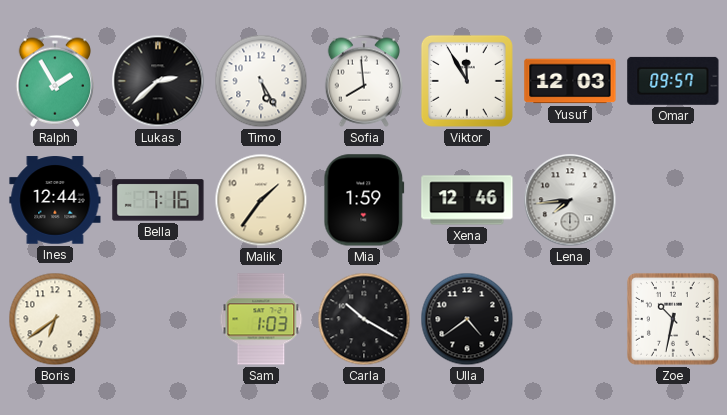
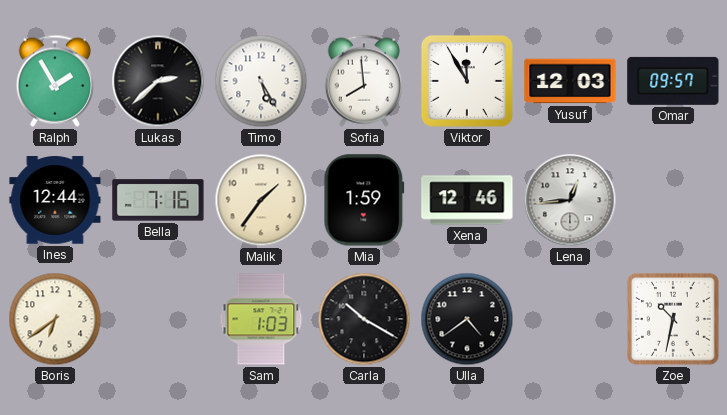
Lena: 7:44 -> 12:44 (570, 200)
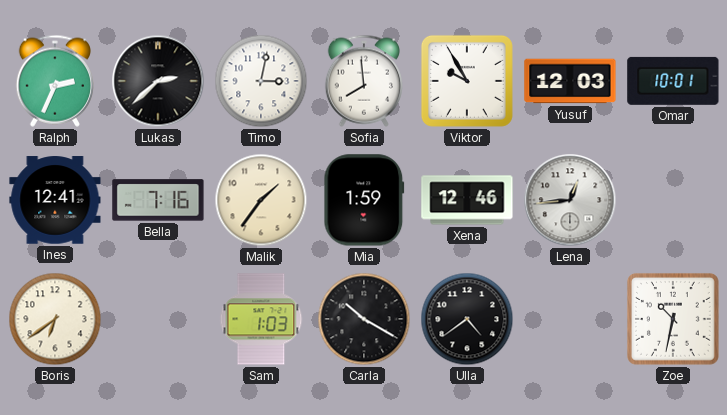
Ralph: 1:55 -> 2:34 (54, 81)
Timo: 5:25 -> 3:02 (261, 81)
Viktor: 11:55 -> 9:55 (467, 81)
Omar: 09:57 -> 10:01 (673, 81)
Ines: 12:44 -> 12:41 (55, 200)
